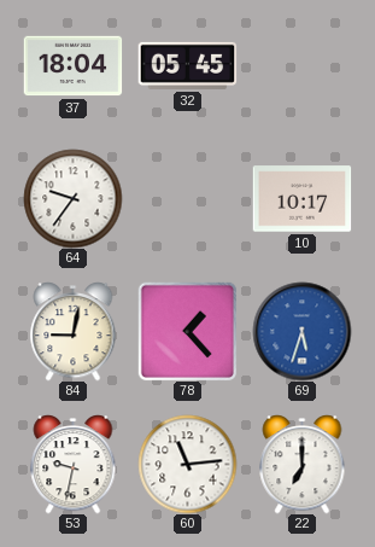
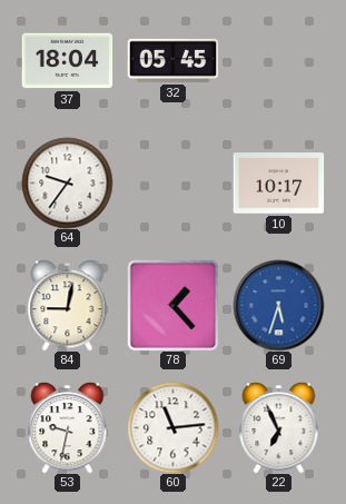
22: 7:00 -> 6:56 (279, 428)
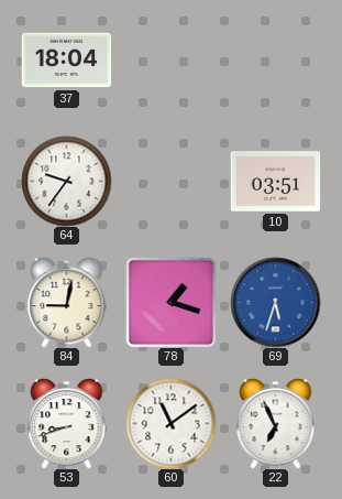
32: 05:45 -> none (172, 60)
10: 10:17 -> 03:51 (275, 182)
78: 1:23 -> 1:18 (170, 302)
53: 9:32 -> 8:42 (67, 424)
60: 11:14 -> 11:09 (170, 423)
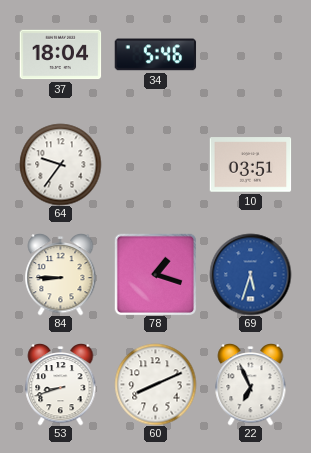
34: none -> 5:46 (155, 55)
84: 9:02 -> 8:45 (61, 275)
60: 11:09 -> 8:11 (155, 384)
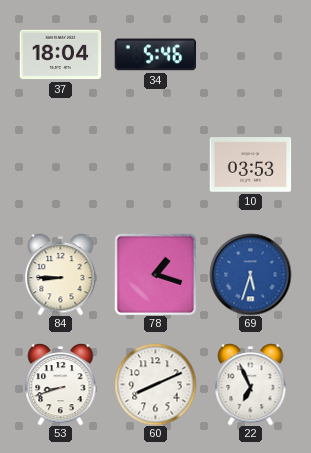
64: 9:36 -> none (60, 164)
10: 03:51 -> 03:53 (250, 165)
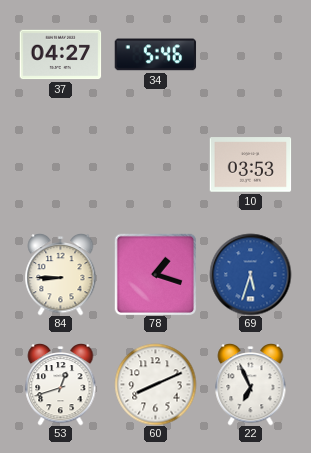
37: 18:04 -> 04:27 (60, 55)
53: 8:42 -> 12:42 (61, 385)
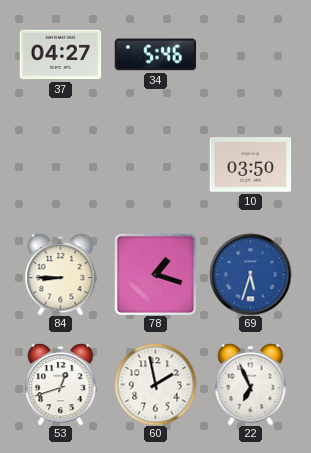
10: 03:53 -> 03:50 (250, 165)
60: 8:11 -> 1:58 (155, 384)
